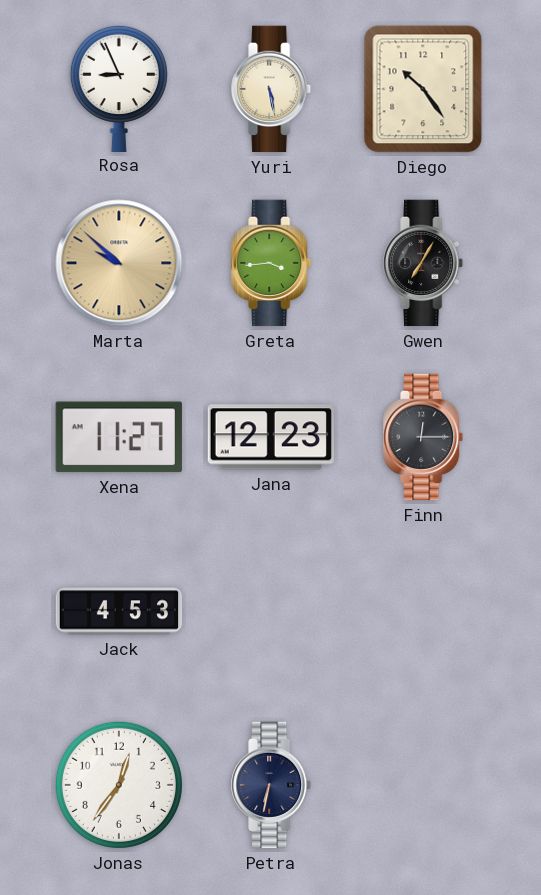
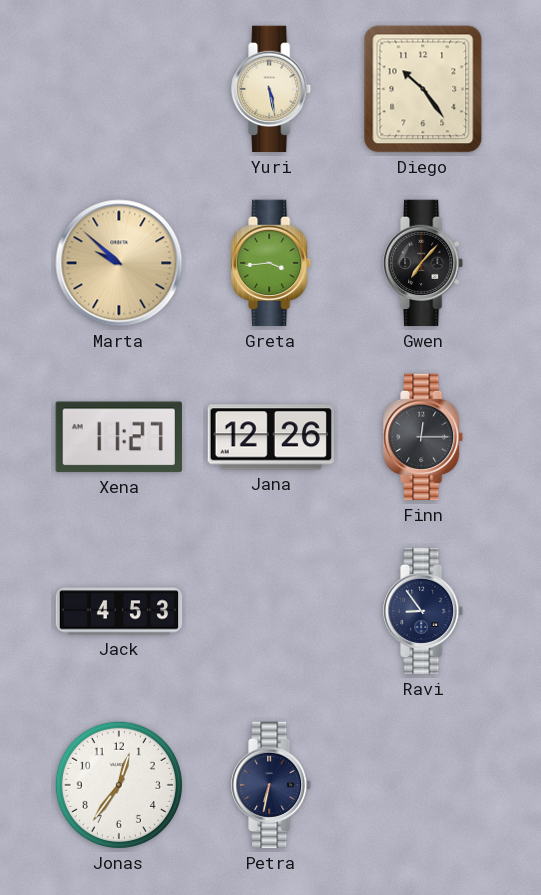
Rosa: 8:56 -> none (119, 88)
Gwen: 7:05 -> 7:07 (424, 263)
Jana: 12:23 -> 12:26 (271, 437)
Ravi: none -> 8:54 (424, 611)
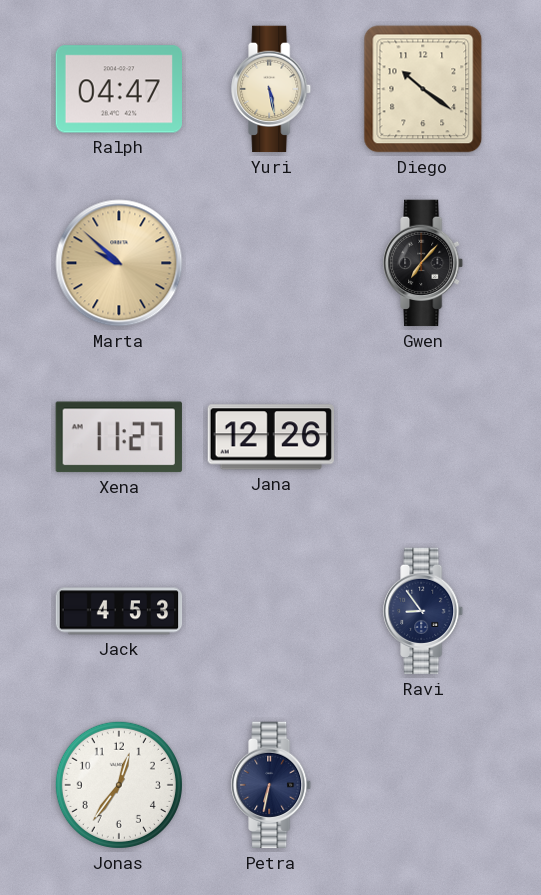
Ralph: none -> 04:47 (118, 89)
Diego: 10:24 -> 10:21 (423, 89)
Greta: 3:44 -> none (272, 263)
Finn: 12:15 -> none (424, 437)
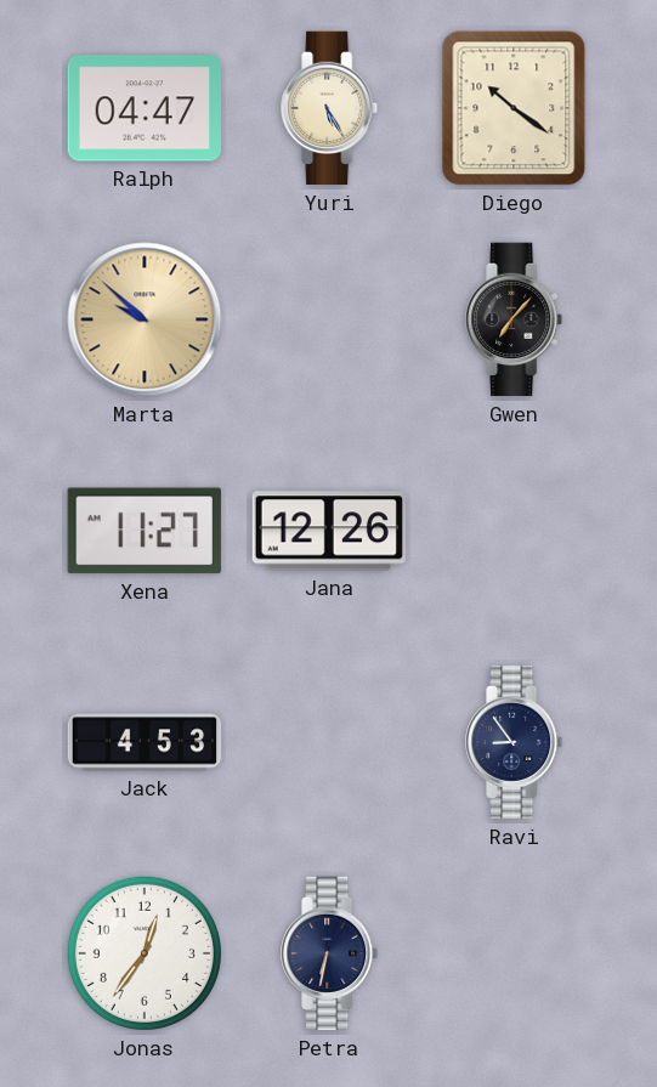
Yuri: 5:28 -> 5:25 (330, 108)
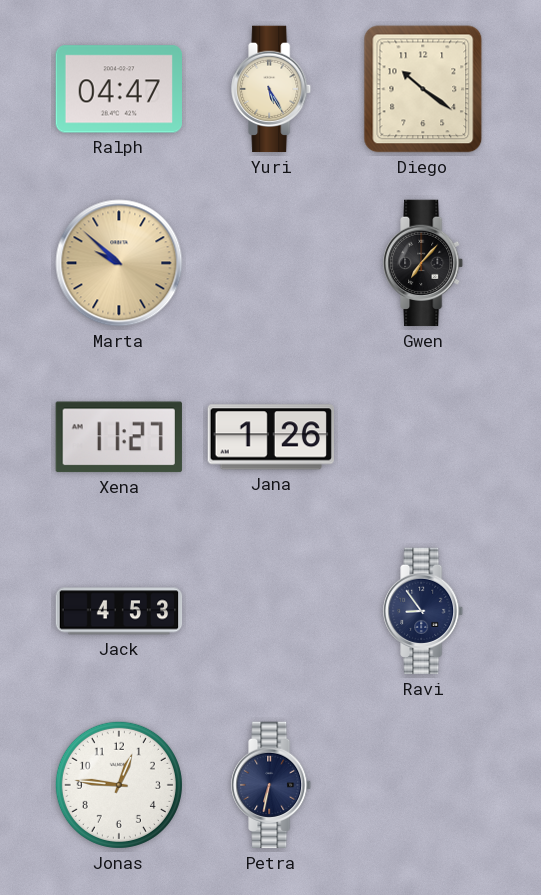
Jana: 12:26 -> 1:26 (271, 437)
Jonas: 12:36 -> 12:46 (119, 785)
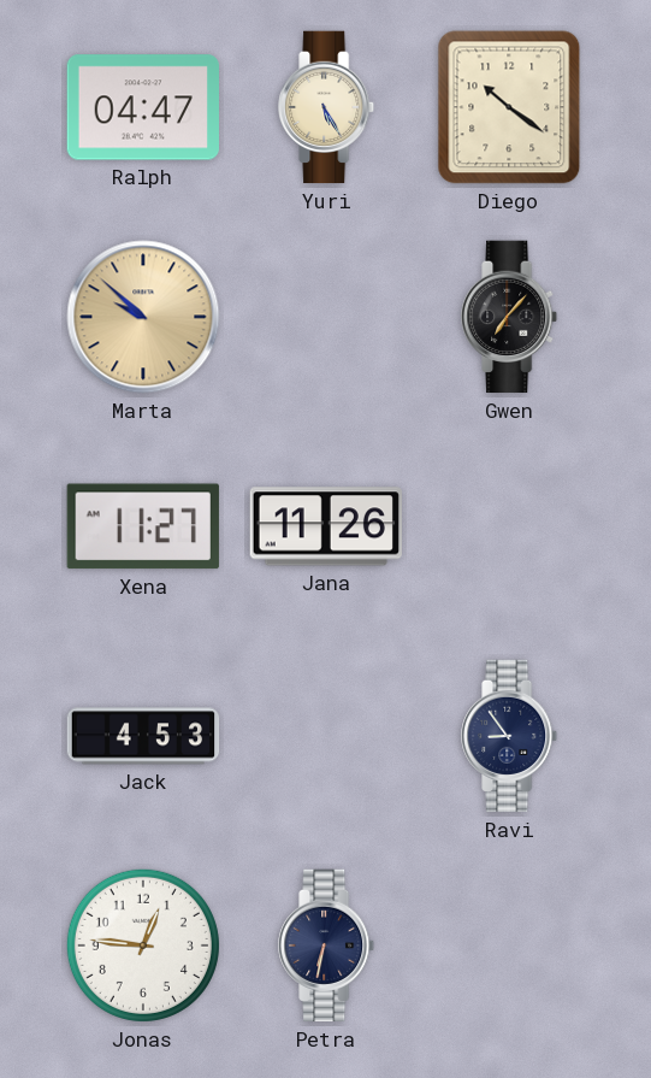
Jana: 1:26 -> 11:26 (326, 526)
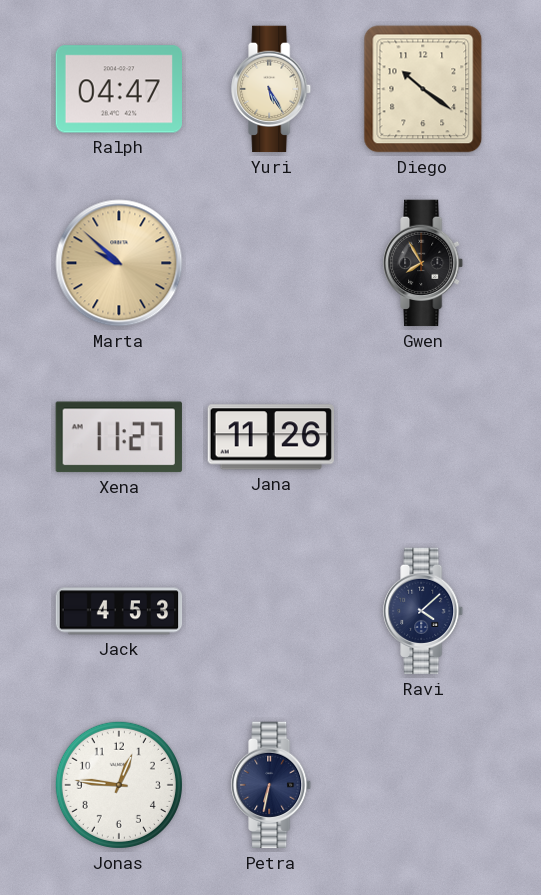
Gwen: 7:07 -> 7:55 (424, 263)
Ravi: 8:54 -> 4:08 (424, 611)
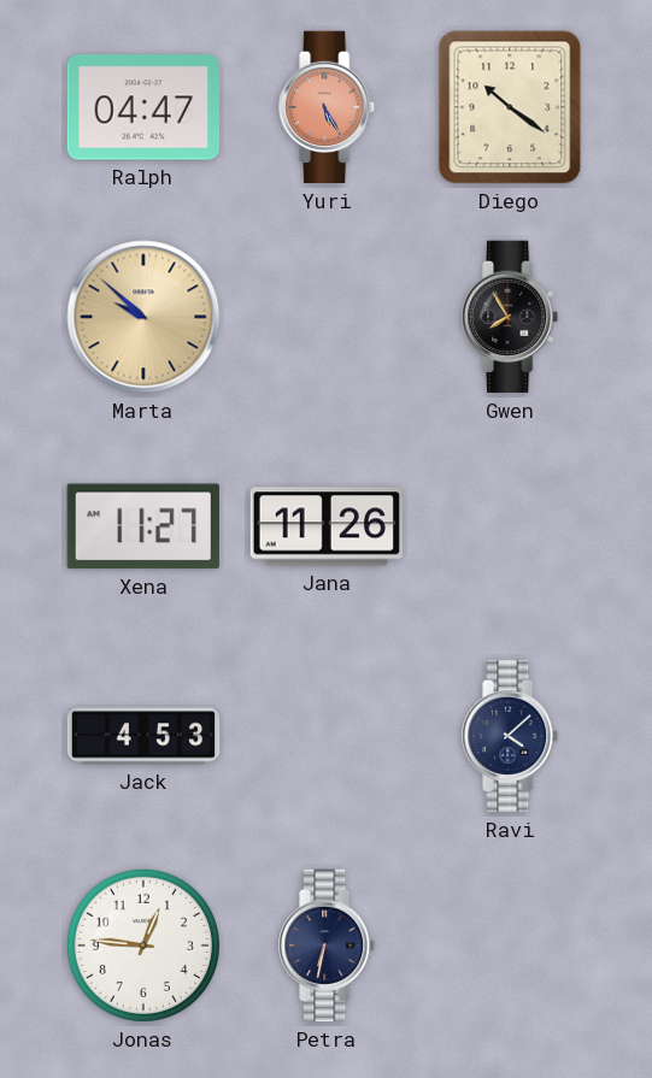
Yuri dial: cream -> salmon (328, 107)
